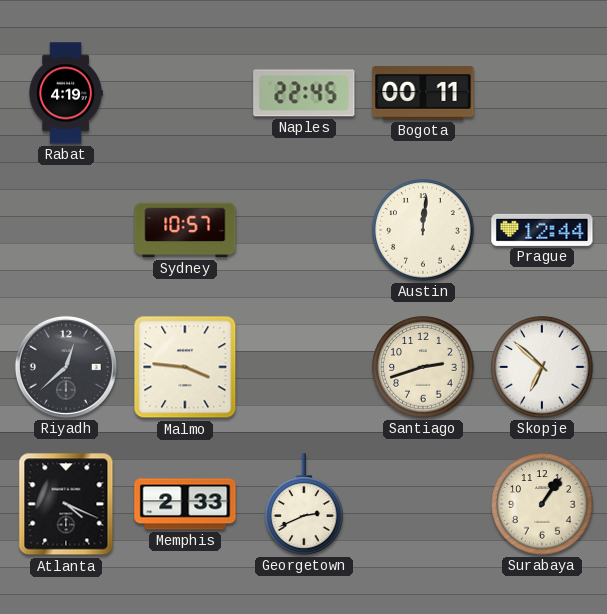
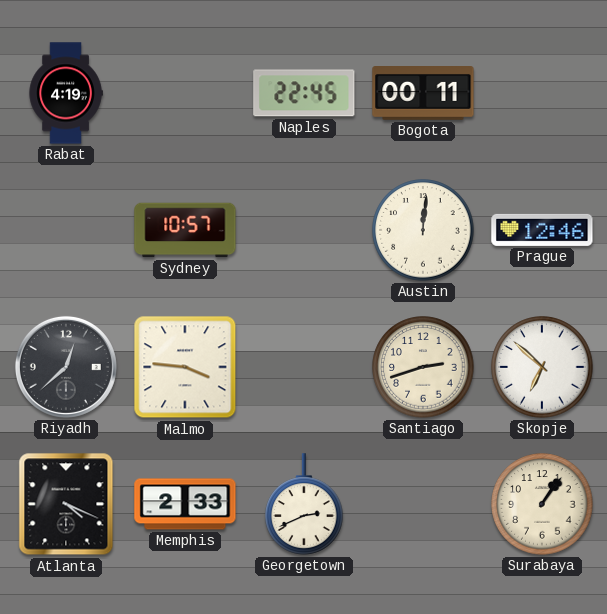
Prague: 12:44 -> 12:46 (542, 230)
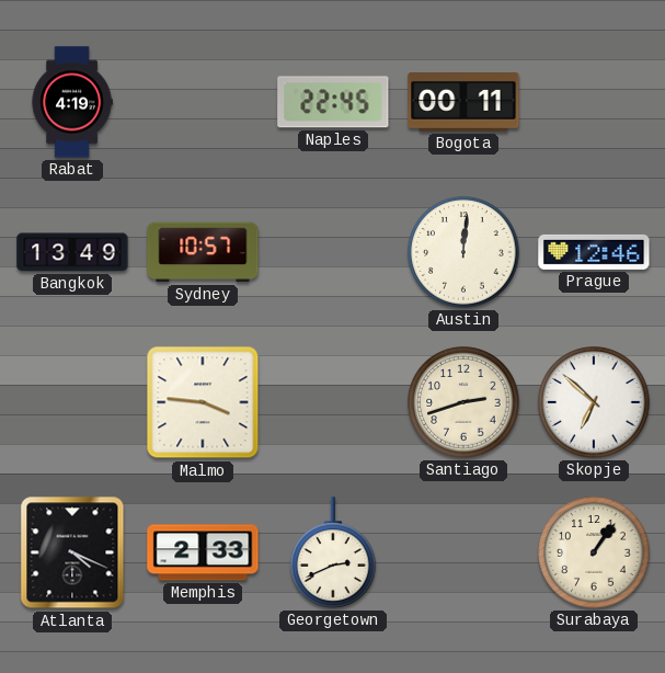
Bangkok: none -> 13:49 (72, 252)
Riyadh: 12:38 -> none (66, 367)
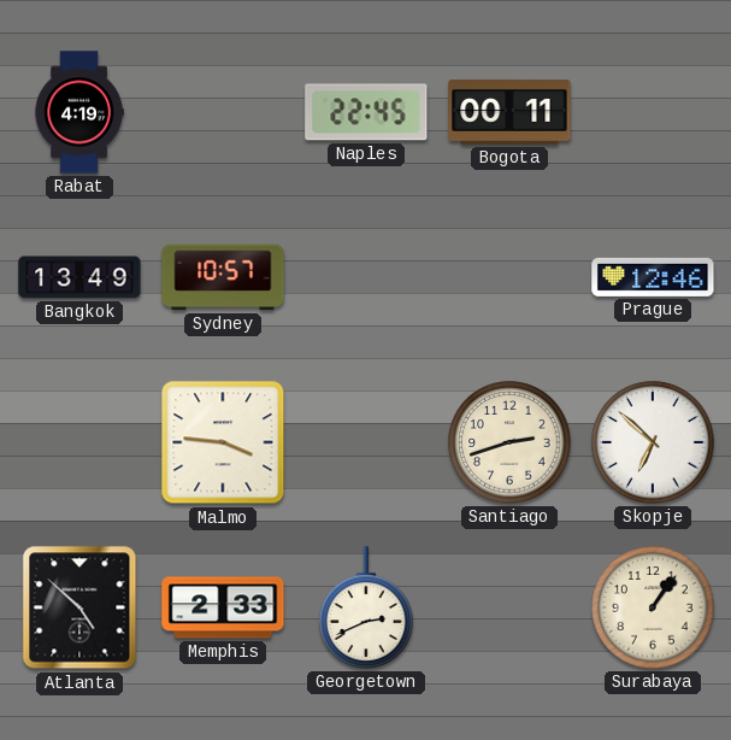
Austin: 12:01 -> none (463, 252)
Atlanta: 4:19 -> 4:52 (79, 607)
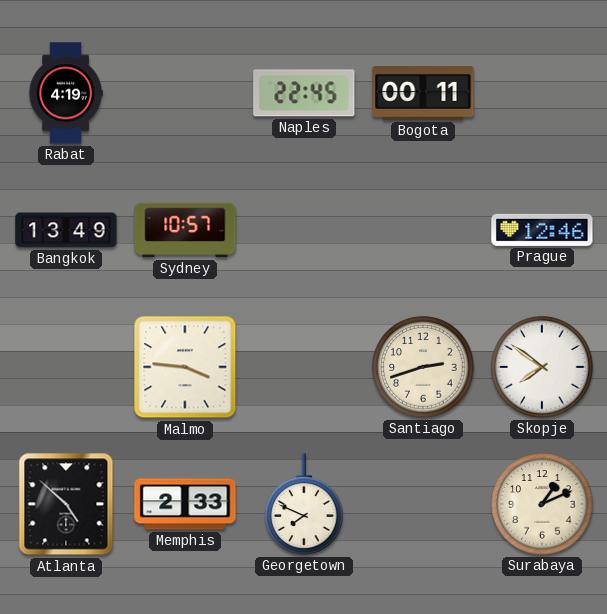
Skopje: 6:52 -> 7:51 (542, 367)
Georgetown: 2:41 -> 7:49 (304, 504)
Surabaya: 1:06 -> 1:11 (542, 504)
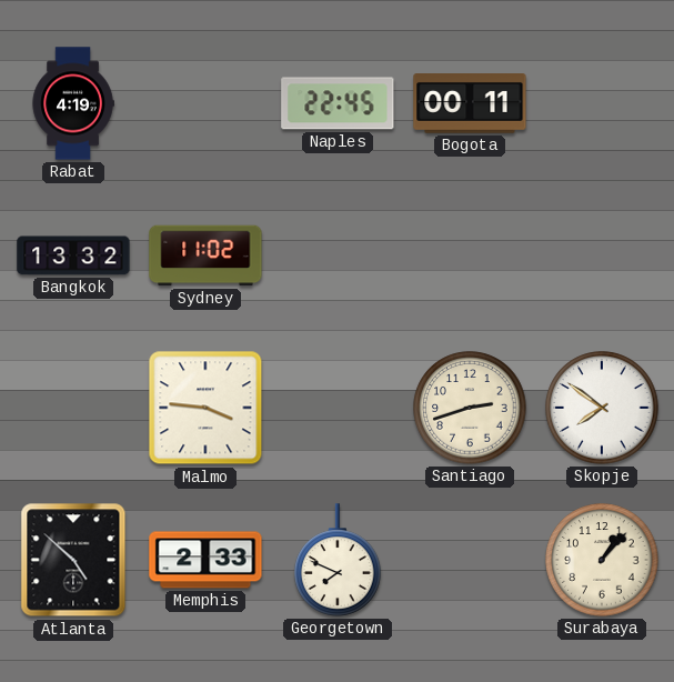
Bangkok: 13:49 -> 13:32 (73, 255)
Sydney: 10:57 -> 11:02 (205, 255)
Prague: 12:46 -> none (542, 230)
Surabaya: 1:11 -> 1:07 (602, 560)
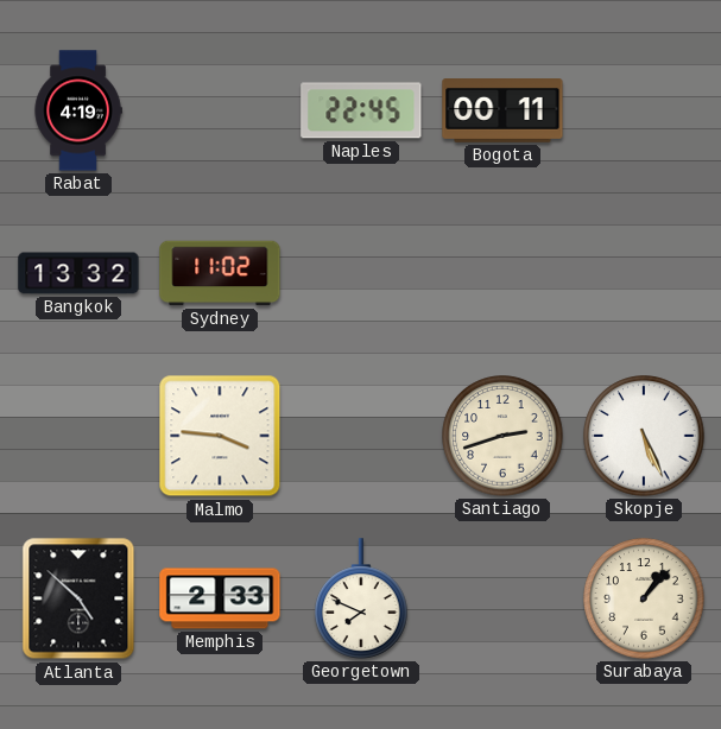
Skopje: 7:51 -> 5:26 (644, 436)
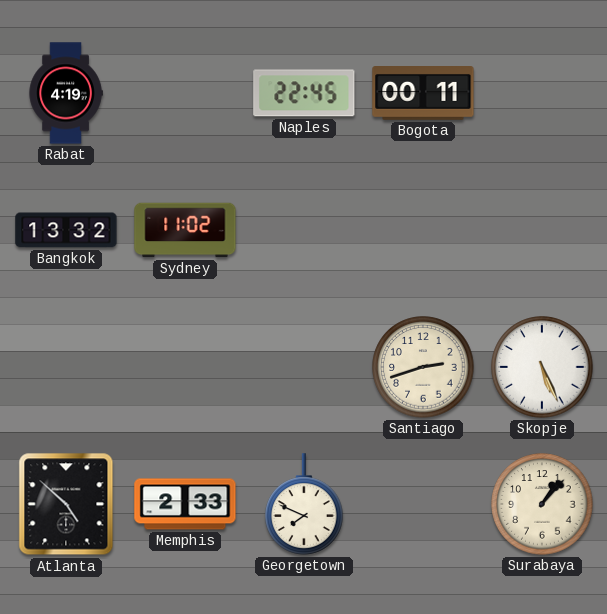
Malmo: 3:46 -> none (220, 436)
